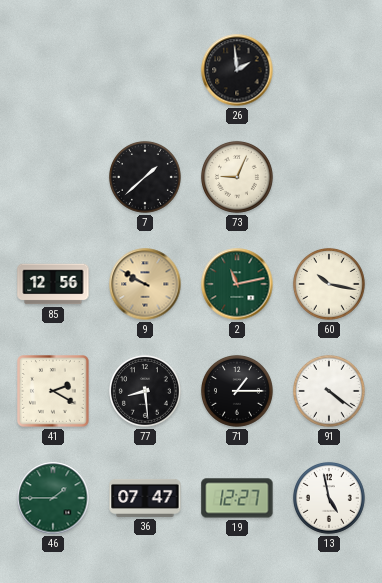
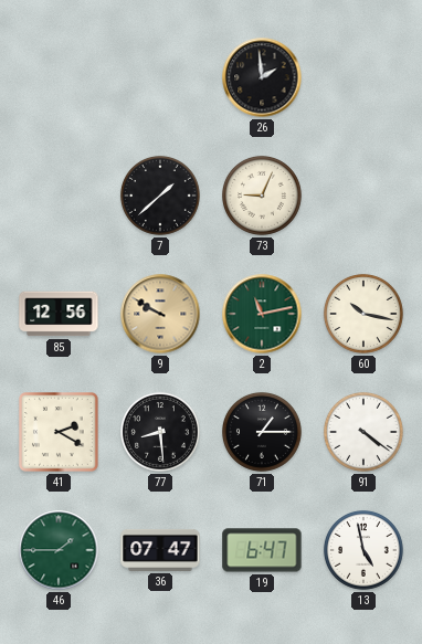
19: 12:27 -> 6:47 (262, 550)
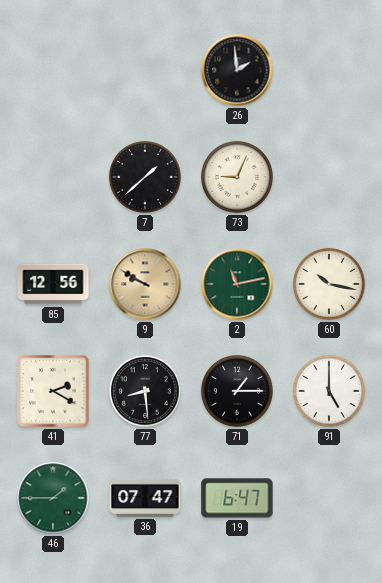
91: 4:21 -> 5:00 (329, 391)
13: 4:58 -> none (363, 550)
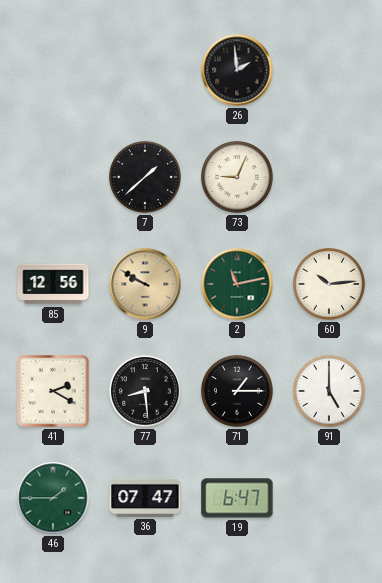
60: 10:17 -> 10:14 (329, 284)
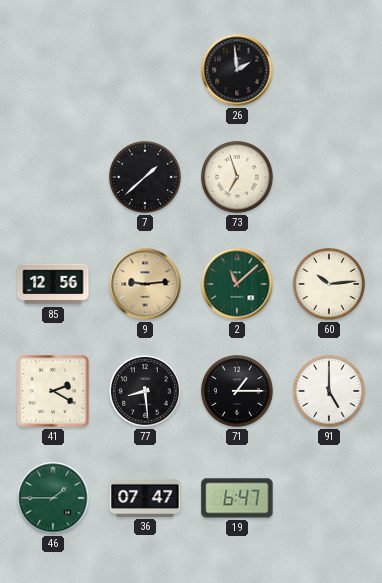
73: 9:04 -> 6:57 (237, 177)
9: 9:50 -> 9:14 (145, 284)
2: 11:13 -> 11:08 (237, 284)
